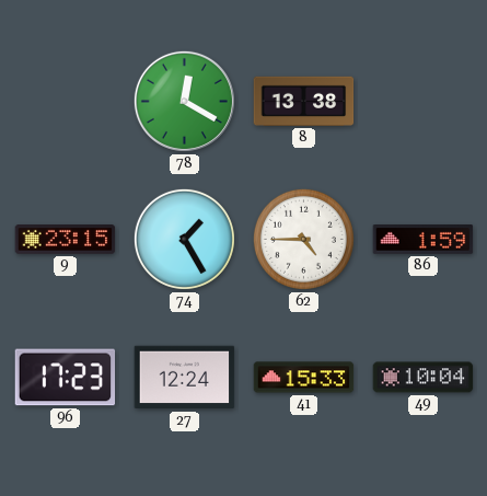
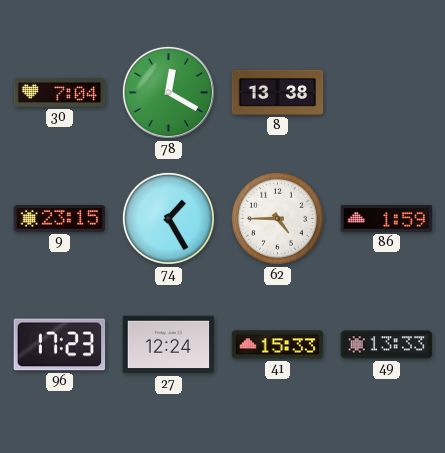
30: none -> 7:04 (60, 92)
49: 10:04 -> 13:33 (387, 345)
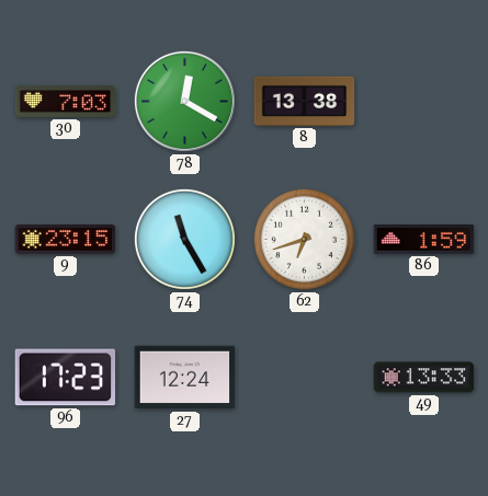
30: 7:04 -> 7:03 (66, 101)
74: 1:25 -> 11:25 (184, 239)
62: 4:45 -> 6:42 (304, 239)
41: 15:33 -> none (278, 345)
